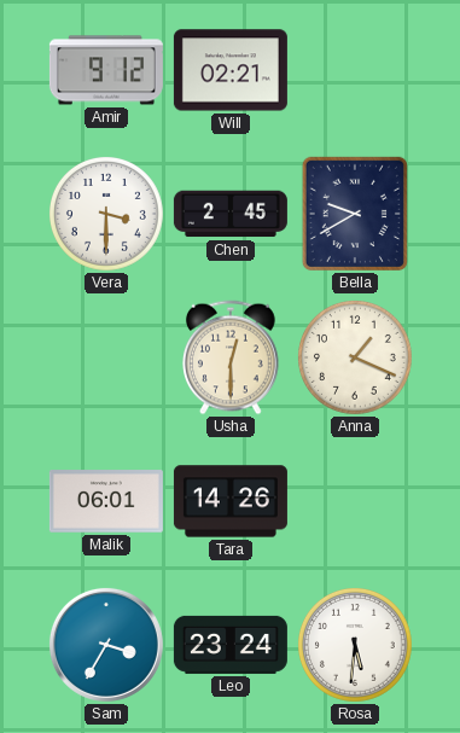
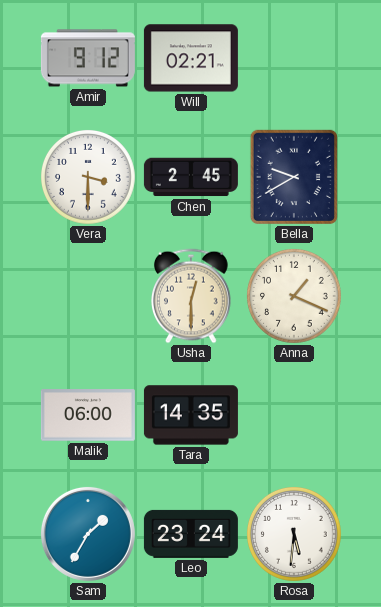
Malik: 06:01 -> 06:00 (88, 415)
Tara: 14:26 -> 14:35 (191, 415)
Sam: 3:35 -> 1:35 (88, 534)
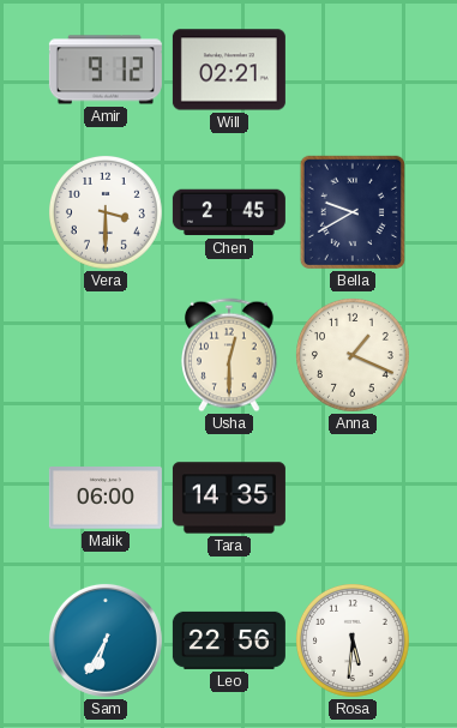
Sam: 1:35 -> 6:35 (106, 640)
Leo: 23:24 -> 22:56 (229, 640)
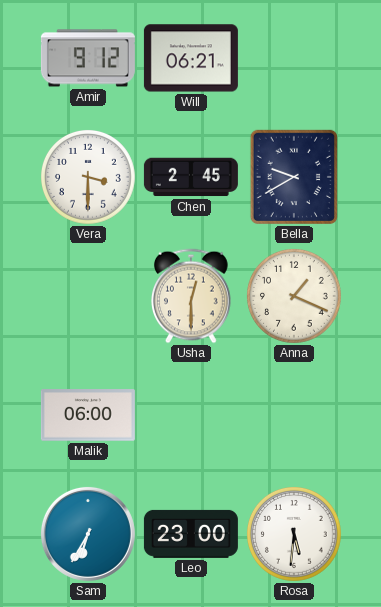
Will: 02:21 -> 06:21 (191, 58)
Tara: 14:35 -> none (229, 498)
Leo: 22:56 -> 23:00 (191, 534)
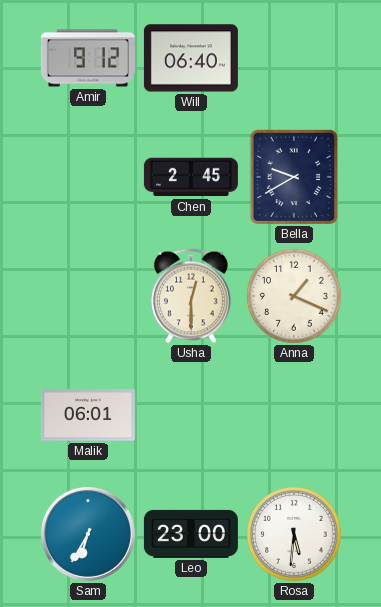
Will: 06:21 -> 06:40 (191, 58)
Vera: 3:30 -> none (89, 178)
Malik: 06:00 -> 06:01 (88, 415)
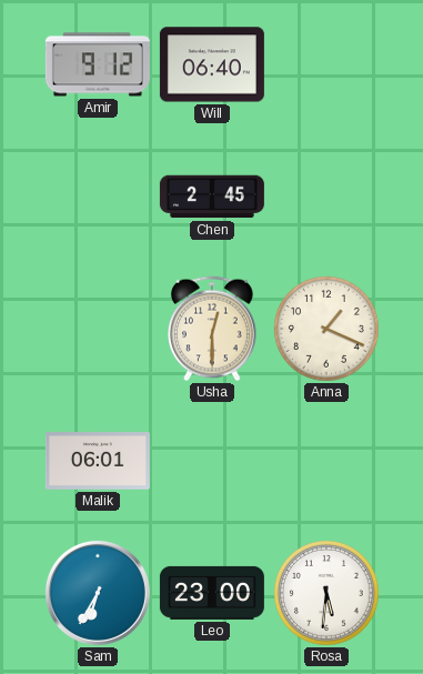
Bella: 9:40 -> none (294, 177)
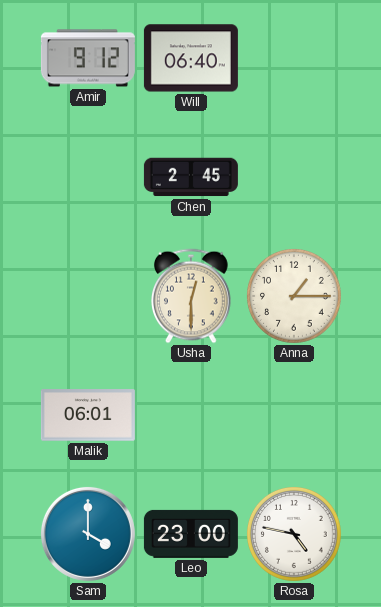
Anna: 1:19 -> 1:15 (295, 297)
Sam: 6:35 -> 4:00 (88, 534)
Rosa: 5:31 -> 4:47 (295, 535)
